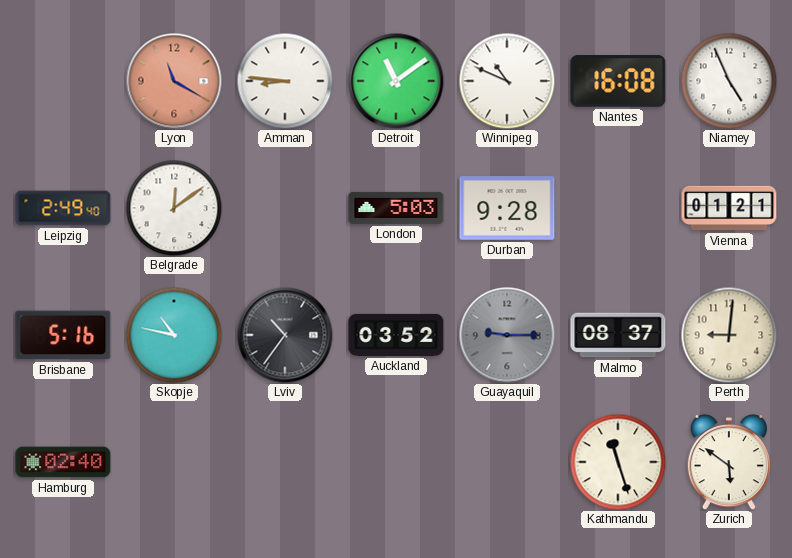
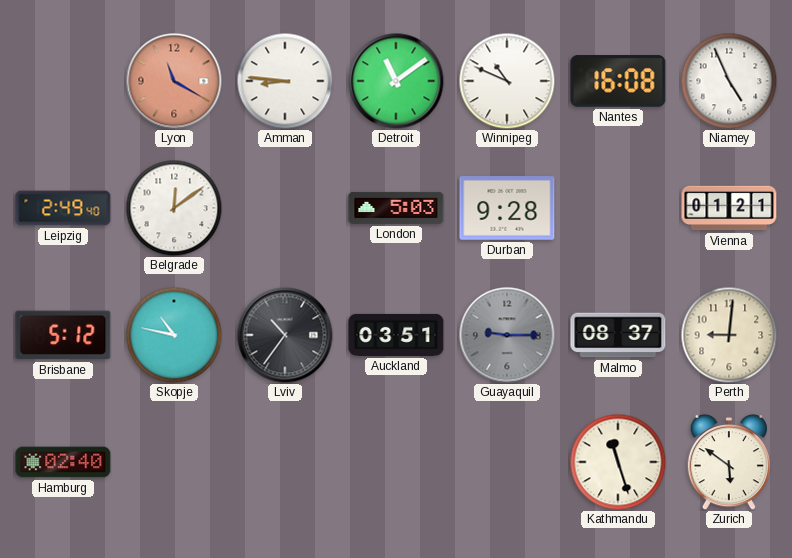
Brisbane: 5:16 -> 5:12 (63, 335)
Auckland: 03:52 -> 03:51 (396, 335)
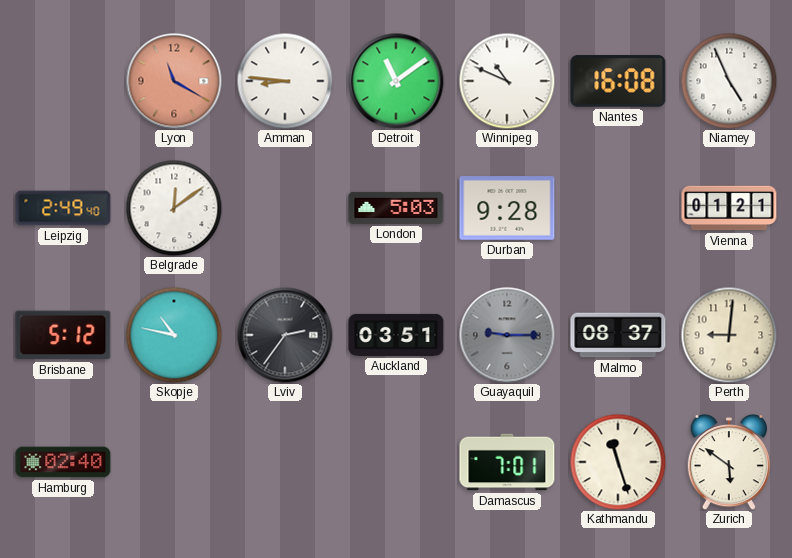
Lviv: 10:36 -> 2:36 (285, 335)
Damascus: none -> 7:01 (507, 462)
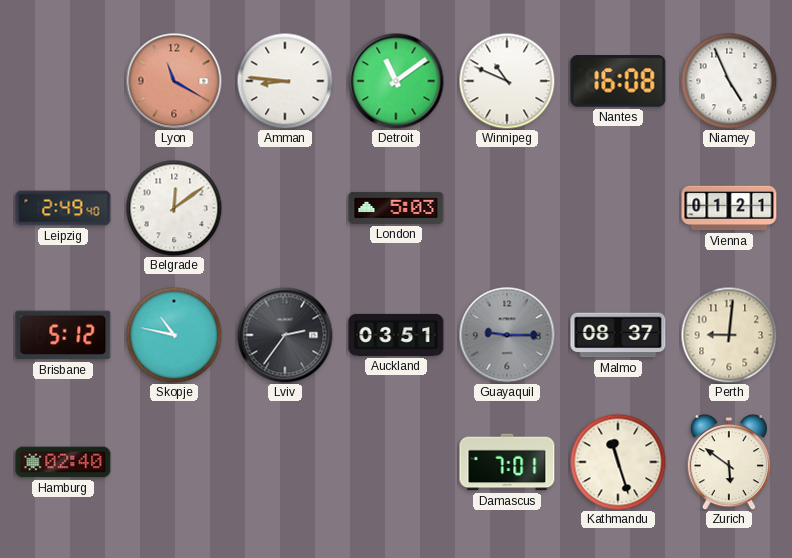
Durban: 9:28 -> none (507, 208)
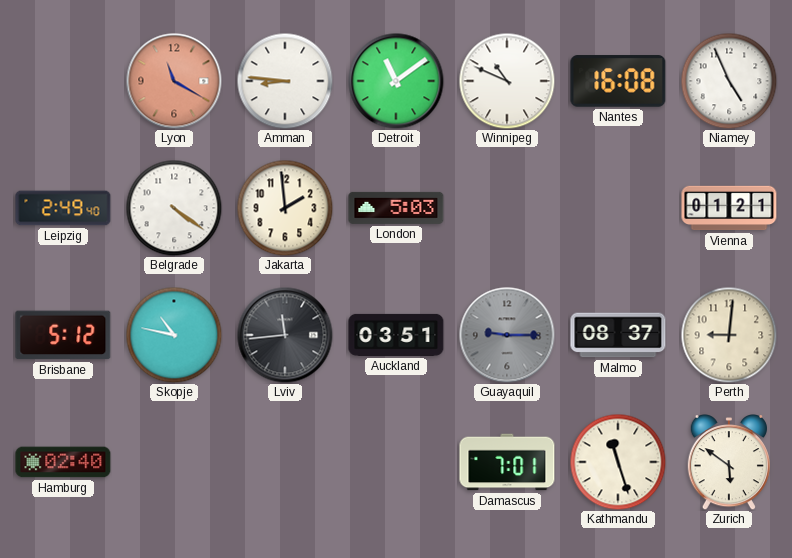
Belgrade: 12:09 -> 4:21 (174, 208)
Jakarta: none -> 1:59 (285, 208)
Lviv: 2:36 -> 11:44 (285, 335)
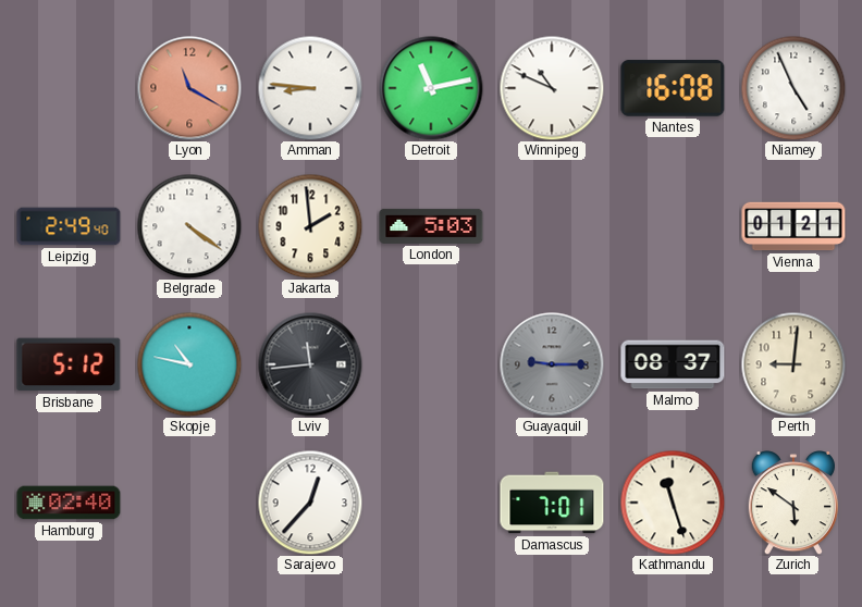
Detroit: 11:09 -> 11:13 (431, 88)
Auckland: 03:51 -> none (396, 335)
Sarajevo: none -> 12:37 (310, 503)
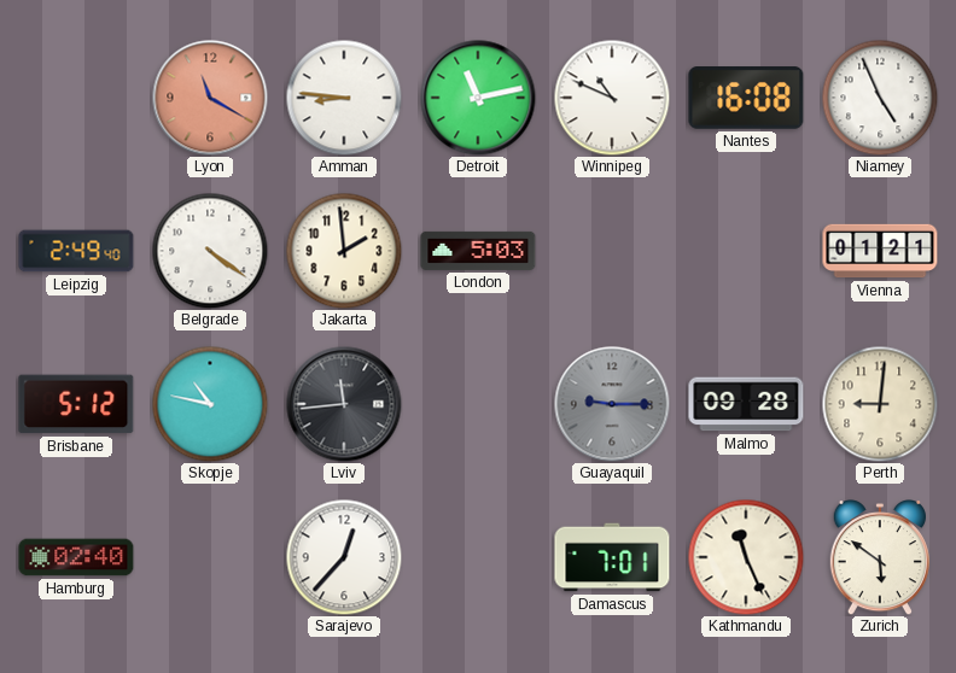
Malmo: 08:37 -> 09:28 (746, 404)
Kathmandu: 11:27 -> 11:26 (746, 557)
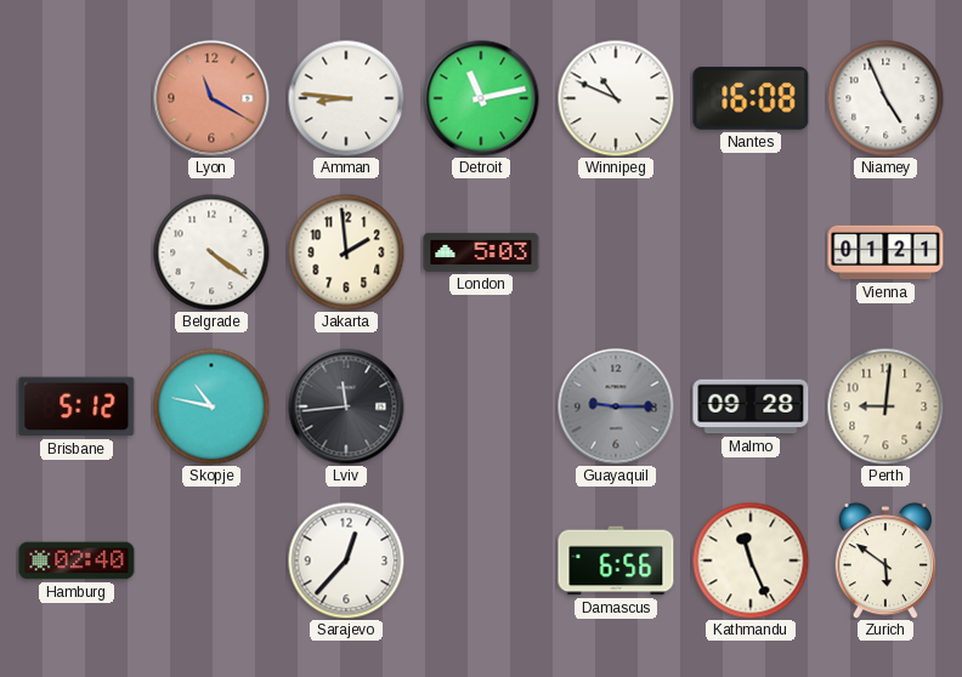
Leipzig: 2:49 -> none (76, 251)
Damascus: 7:01 -> 6:56 (616, 561)
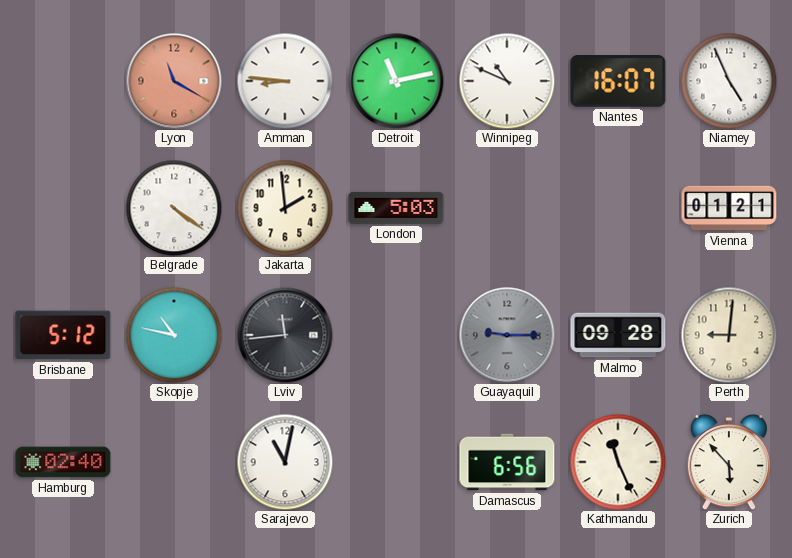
Nantes: 16:08 -> 16:07 (618, 81)
Sarajevo: 12:37 -> 11:02 (285, 462)
Zurich: 5:51 -> 5:53 (728, 463)
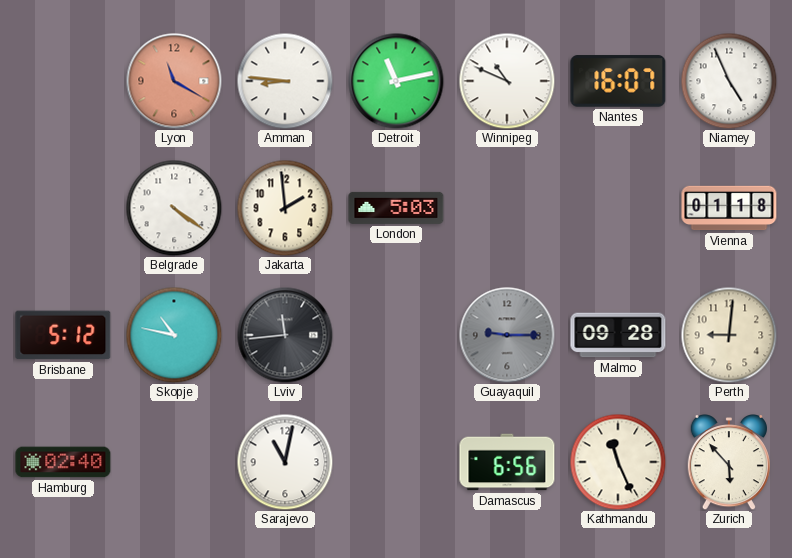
Vienna: 01:21 -> 01:18 (729, 208)
